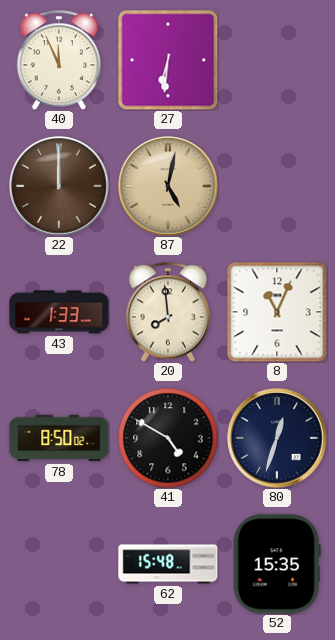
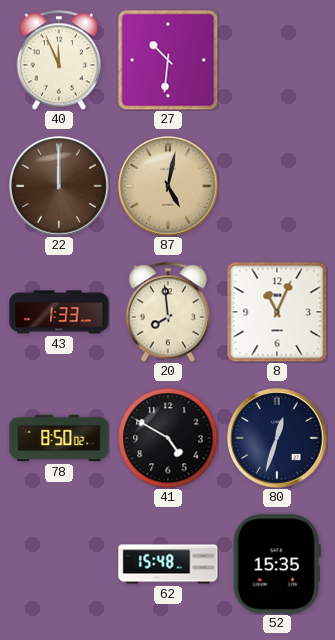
27: 6:31 -> 10:31 (168, 60)
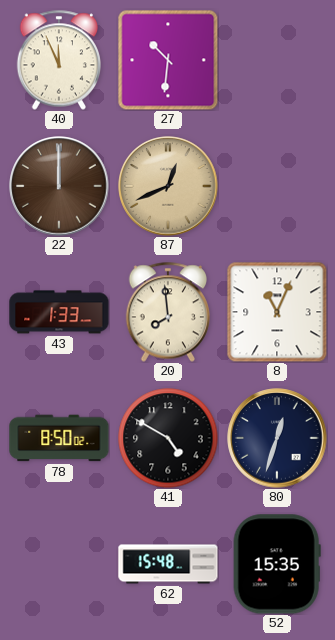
87: 5:02 -> 12:41 (168, 186)
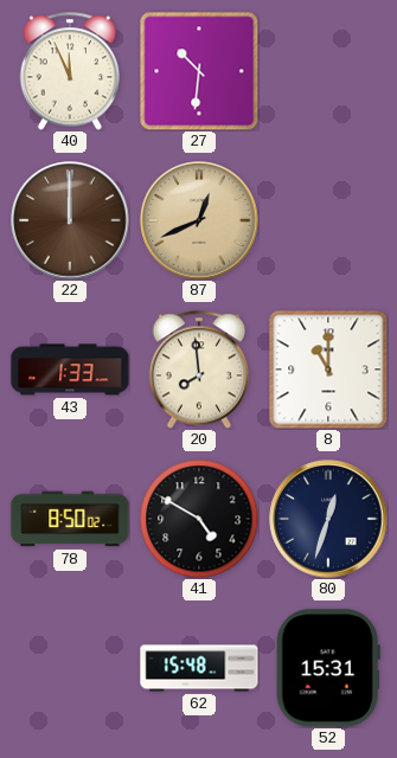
8: 11:04 -> 11:00 (328, 370)
52: 15:35 -> 15:31 (328, 668)
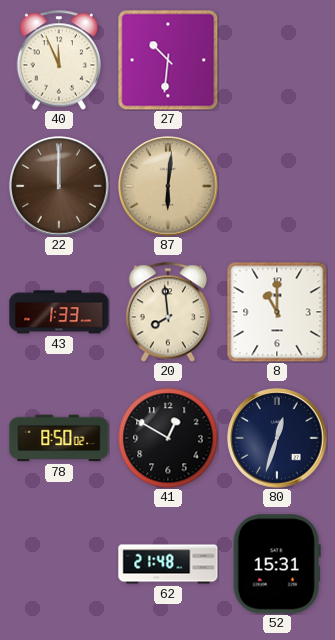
87: 12:41 -> 6:01 (168, 186)
41: 4:50 -> 12:50 (168, 438)
62: 15:48 -> 21:48 (168, 564)
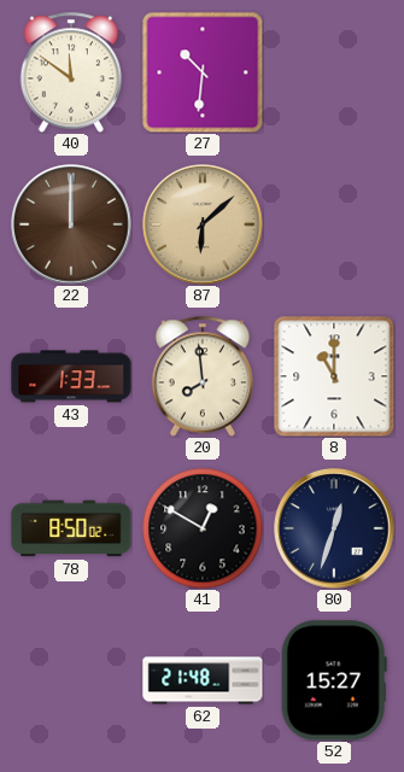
40: 11:56 -> 11:51 (70, 72)
87: 6:01 -> 6:08 (203, 224)
52: 15:31 -> 15:27 (334, 680)
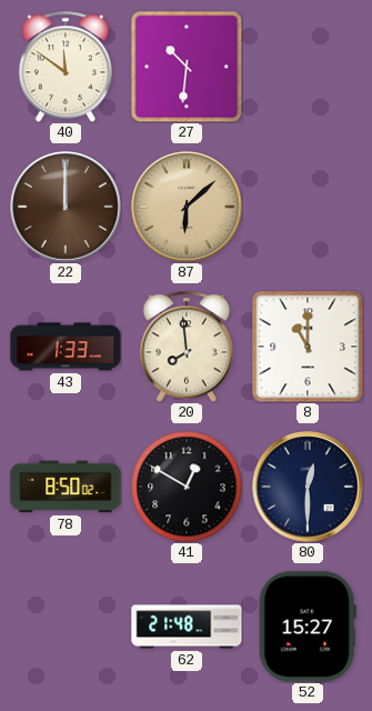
80: 12:33 -> 12:30 (308, 487)
